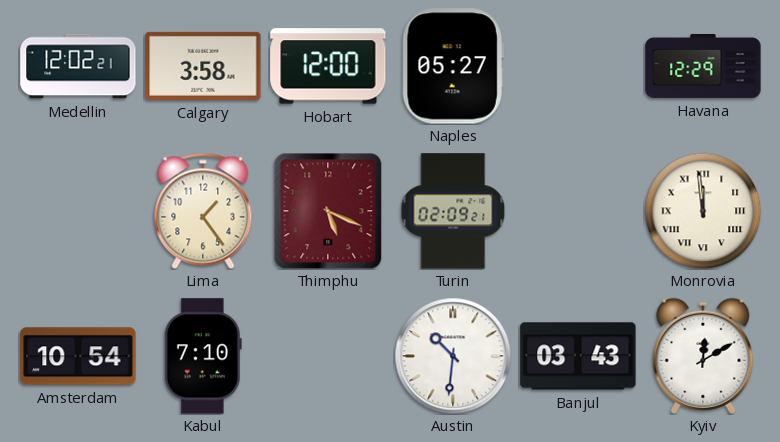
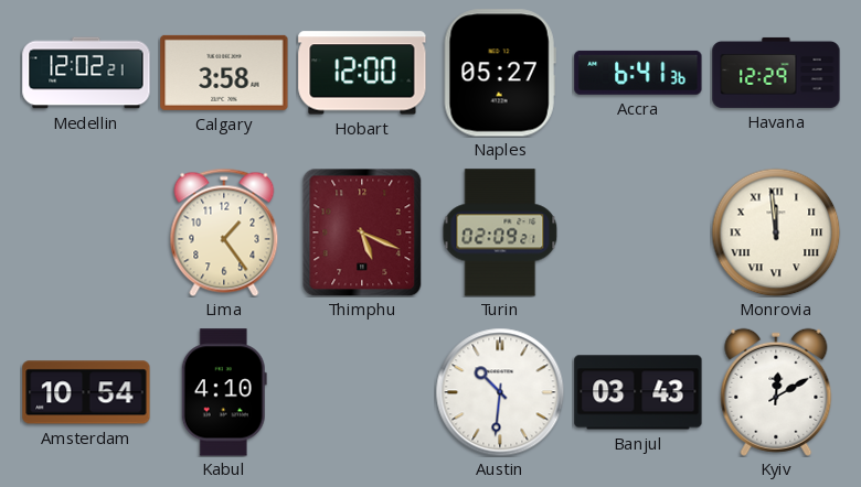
Accra: none -> 6:41 (638, 73)
Kabul: 7:10 -> 4:10 (224, 392)
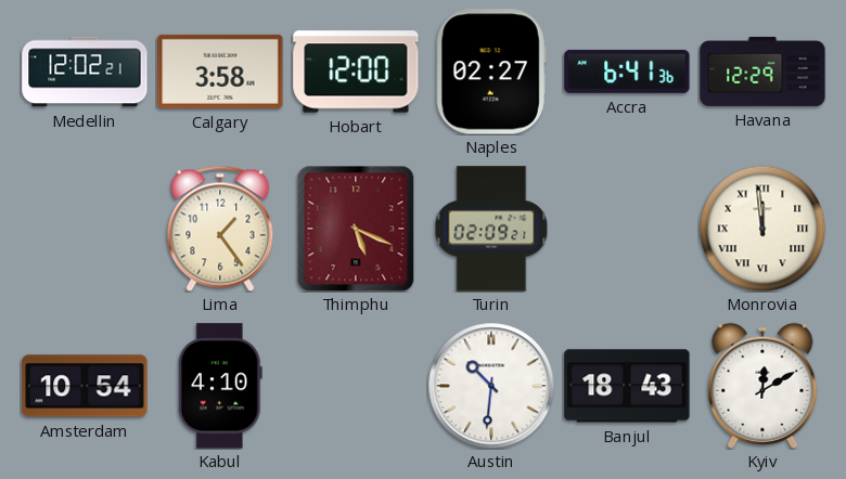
Naples: 05:27 -> 02:27 (491, 72)
Banjul: 03:43 -> 18:43 (627, 386)
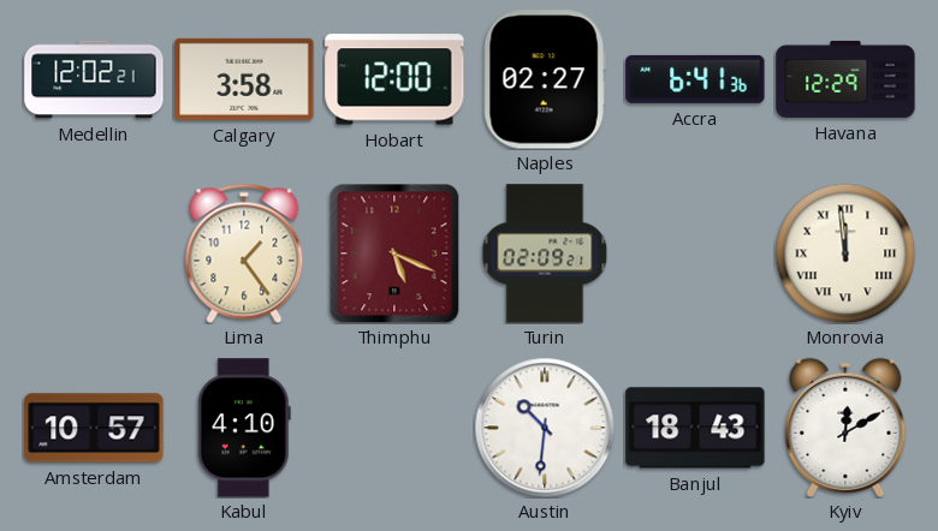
Amsterdam: 10:54 -> 10:57 (94, 428)
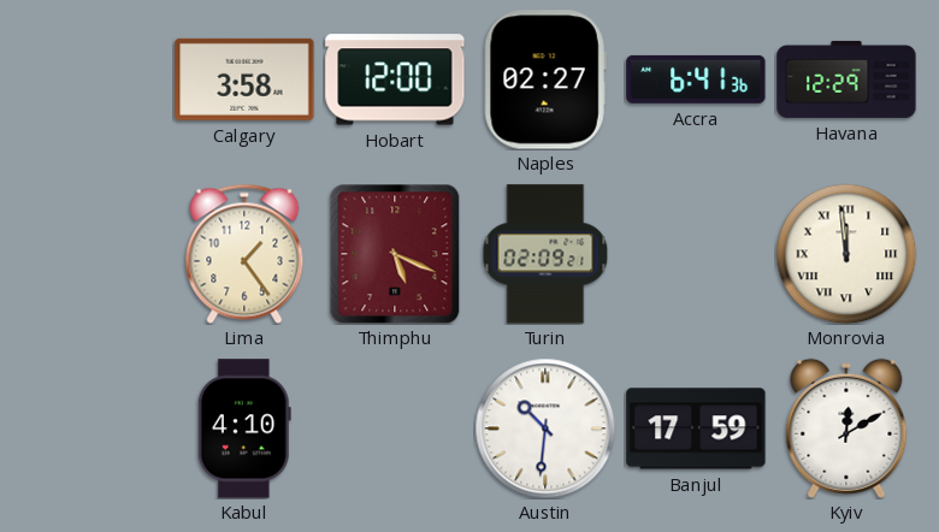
Medellin: 12:02 -> none (94, 79)
Amsterdam: 10:57 -> none (94, 428)
Banjul: 18:43 -> 17:59 (696, 428)
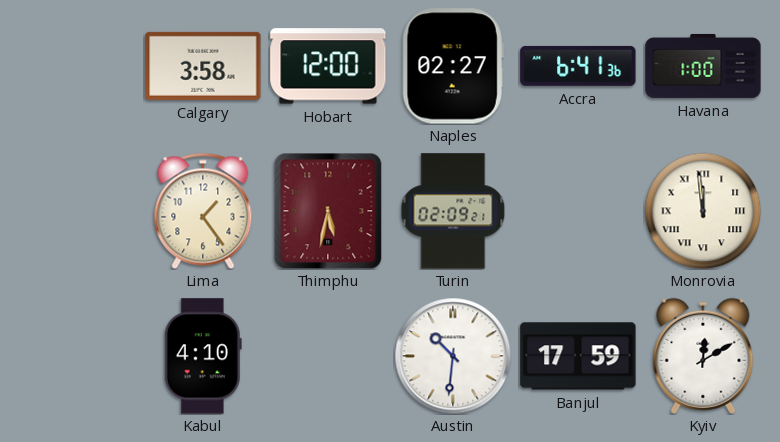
Havana: 12:29 -> 1:00 (703, 66)
Thimphu: 5:19 -> 5:32 (328, 211)
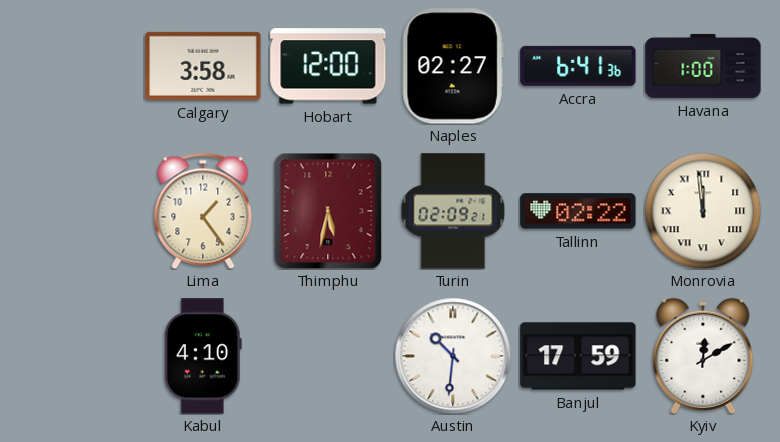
Tallinn: none -> 02:22 (578, 211)
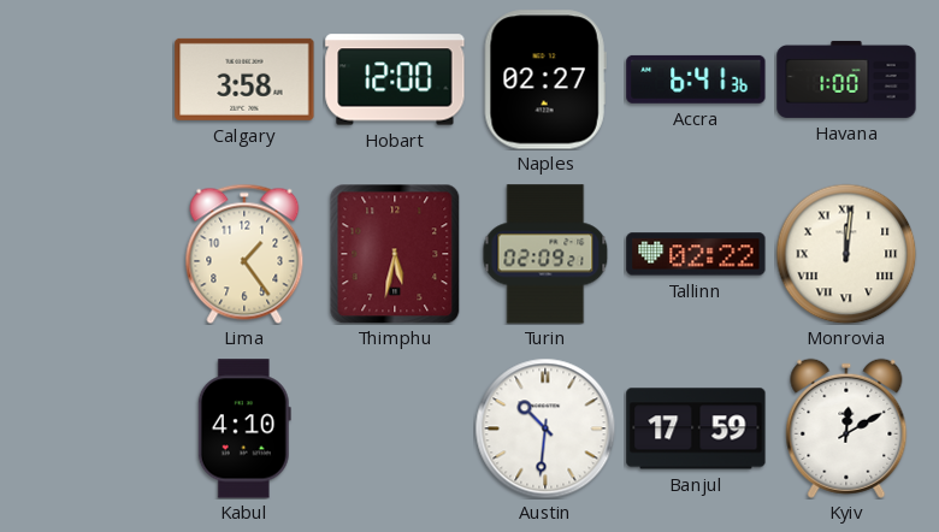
Monrovia: 11:59 -> 12:01 (846, 254)
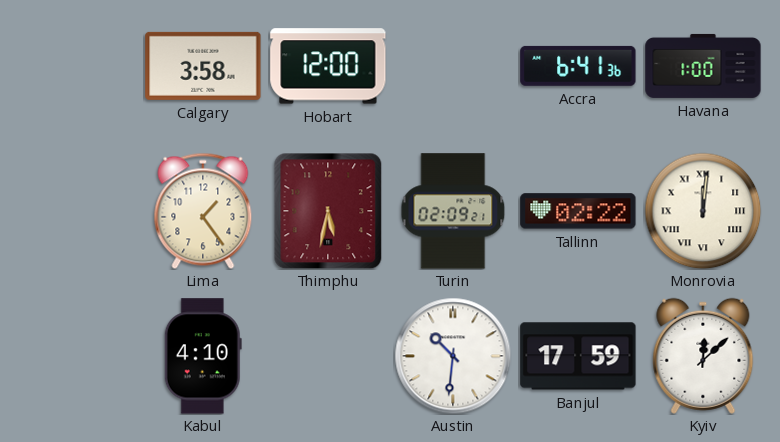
Naples: 02:27 -> none (545, 79)
Kyiv: 12:10 -> 12:08 (703, 356)
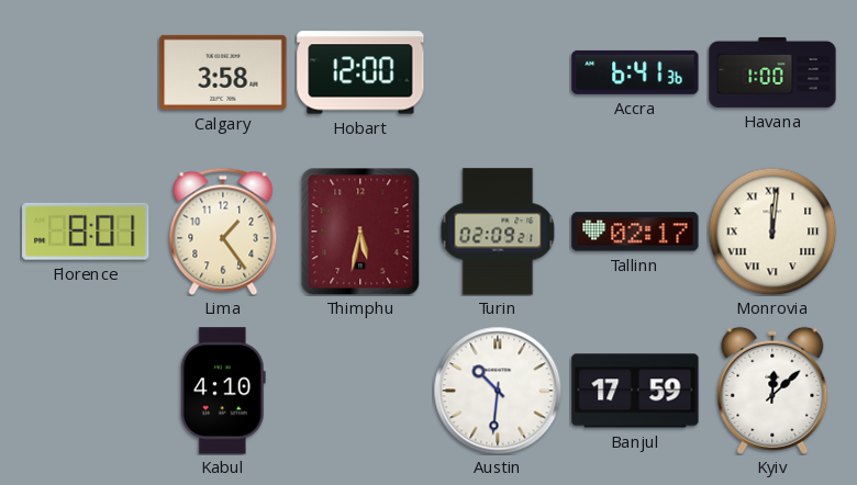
Florence: none -> 8:01 (86, 232)
Tallinn: 02:22 -> 02:17 (635, 232)
